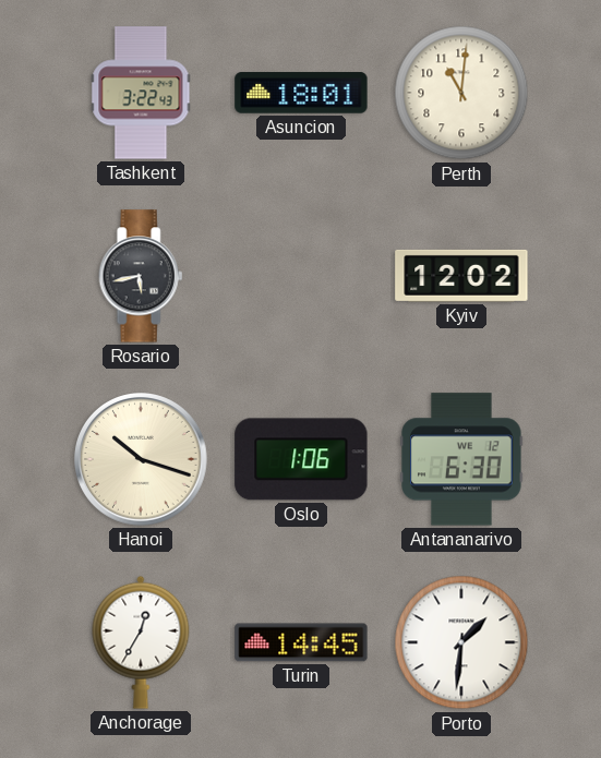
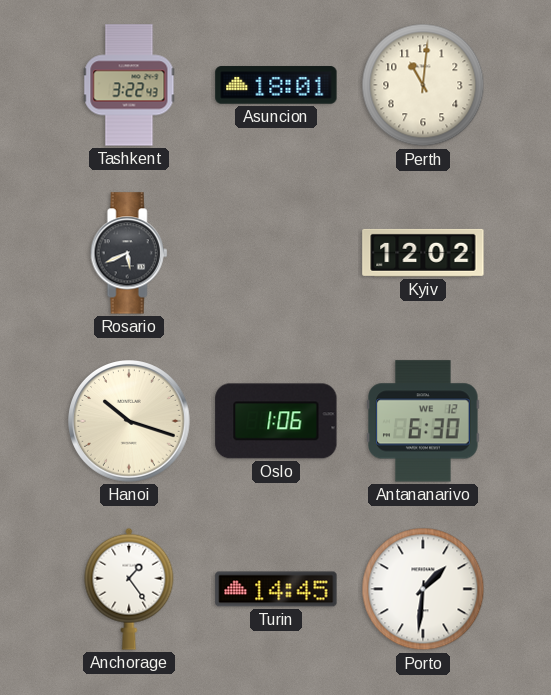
Rosario: 5:43 -> 5:41 (129, 253)
Anchorage: 12:35 -> 1:24 (129, 589)
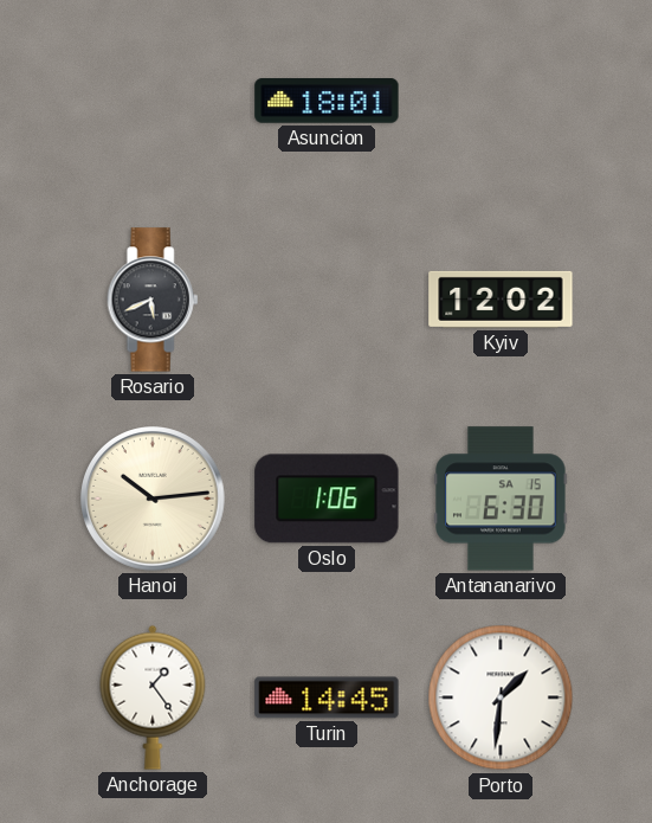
Tashkent: 3:22 -> none (129, 85)
Perth: 11:01 -> none (423, 85)
Hanoi: 10:18 -> 10:14 (154, 500)
Antananarivo date: WE 12 -> SA 15 (501, 499)
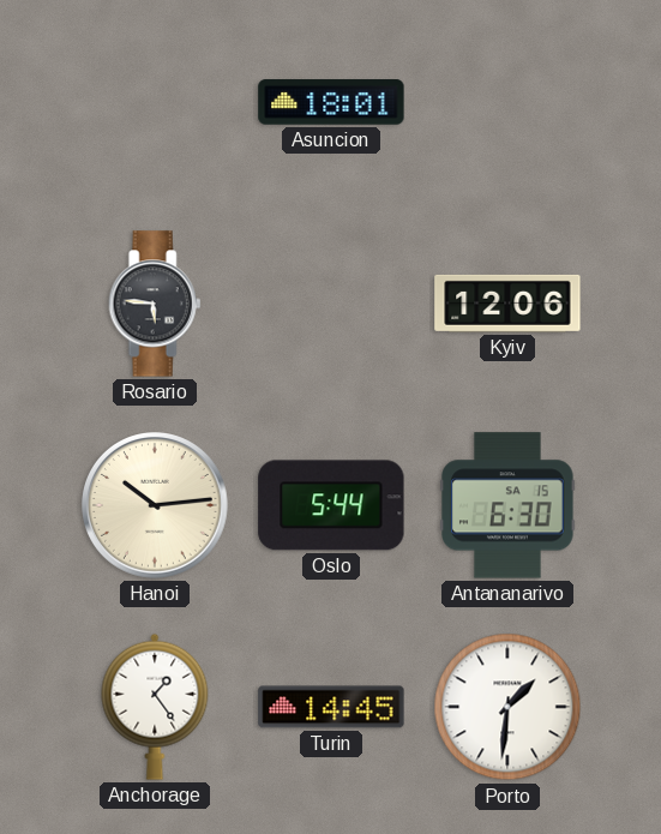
Rosario: 5:41 -> 5:46 (155, 304)
Kyiv: 12:02 -> 12:06 (507, 304)
Oslo: 1:06 -> 5:44 (331, 505)
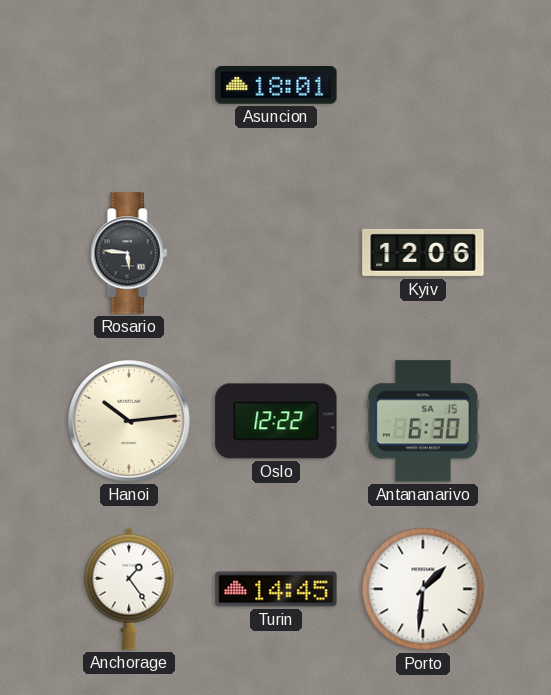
Oslo: 5:44 -> 12:22 (276, 421)
